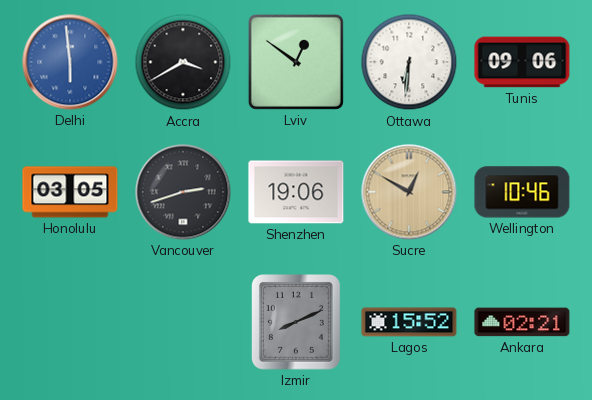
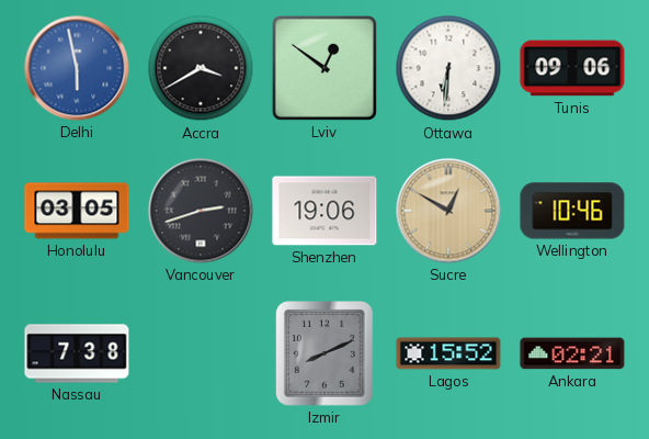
Delhi: 5:59 -> 5:58 (77, 68)
Nassau: none -> 7:38 (77, 353)
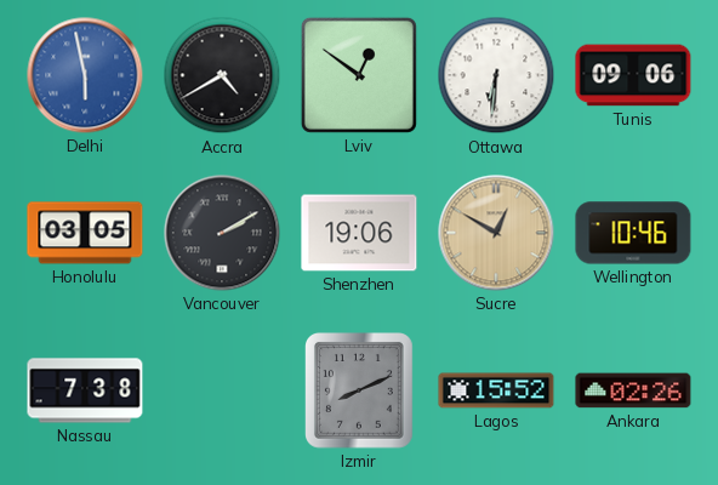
Accra: 3:40 -> 4:40 (222, 75)
Vancouver: 2:42 -> 2:10 (222, 233)
Ankara: 02:21 -> 02:26 (633, 390)
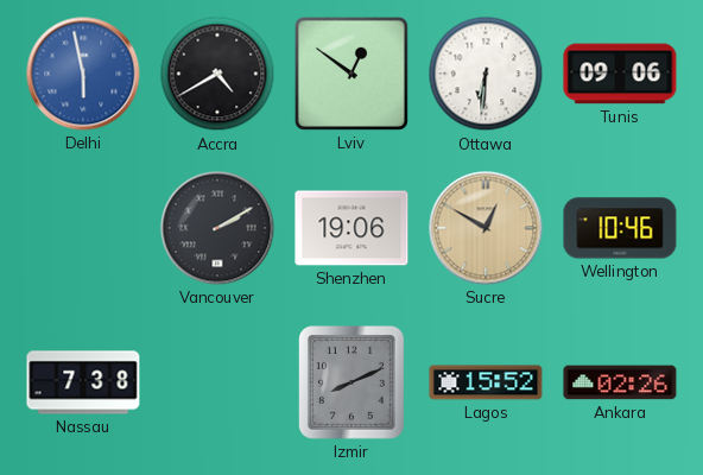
Honolulu: 03:05 -> none (85, 233)
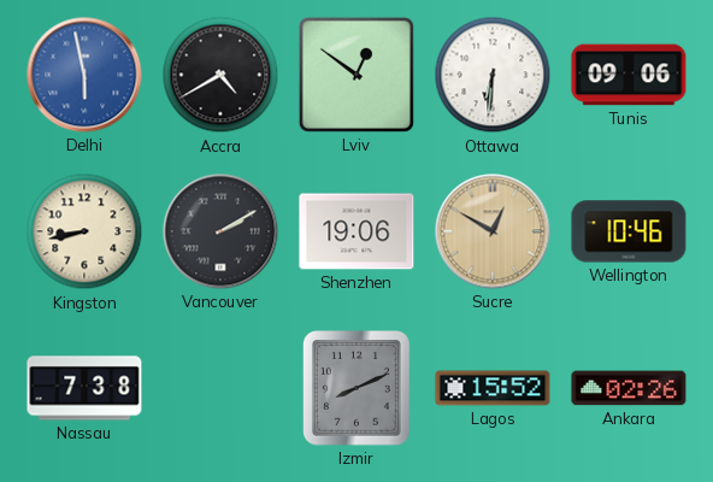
Kingston: none -> 8:43 (84, 231)
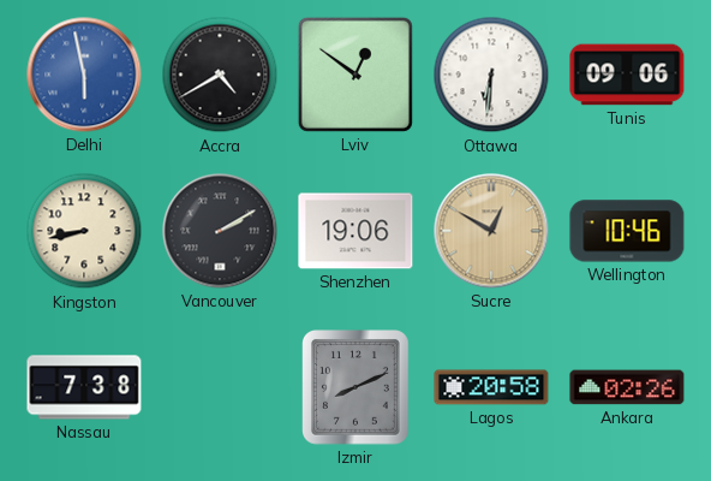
Lagos: 15:52 -> 20:58 (491, 387)
